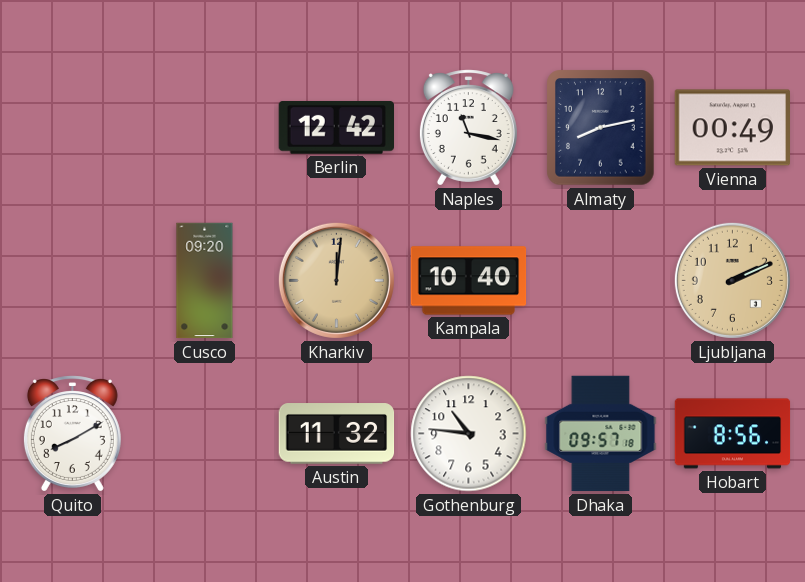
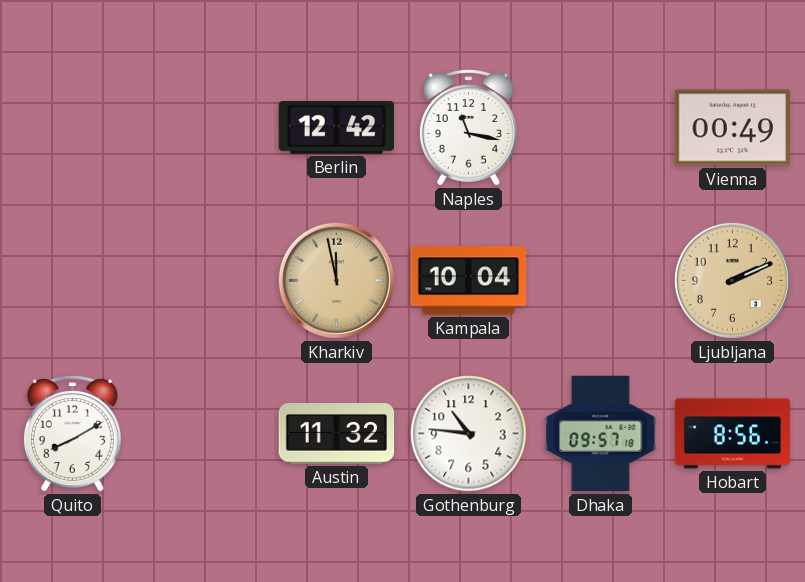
Almaty: 8:13 -> none (601, 128)
Cusco: 09:20 -> none (205, 281)
Kharkiv: 12:01 -> 11:58 (336, 280)
Kampala: 10:40 -> 10:04 (469, 281)
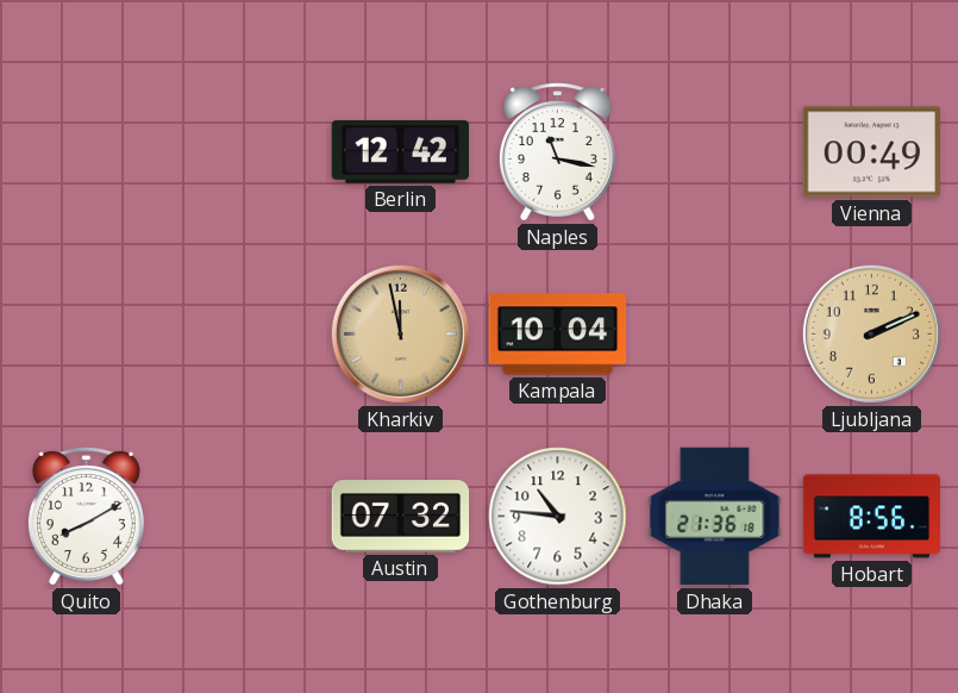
Austin: 11:32 -> 07:32 (401, 517)
Dhaka: 09:57 -> 21:36 (715, 517)
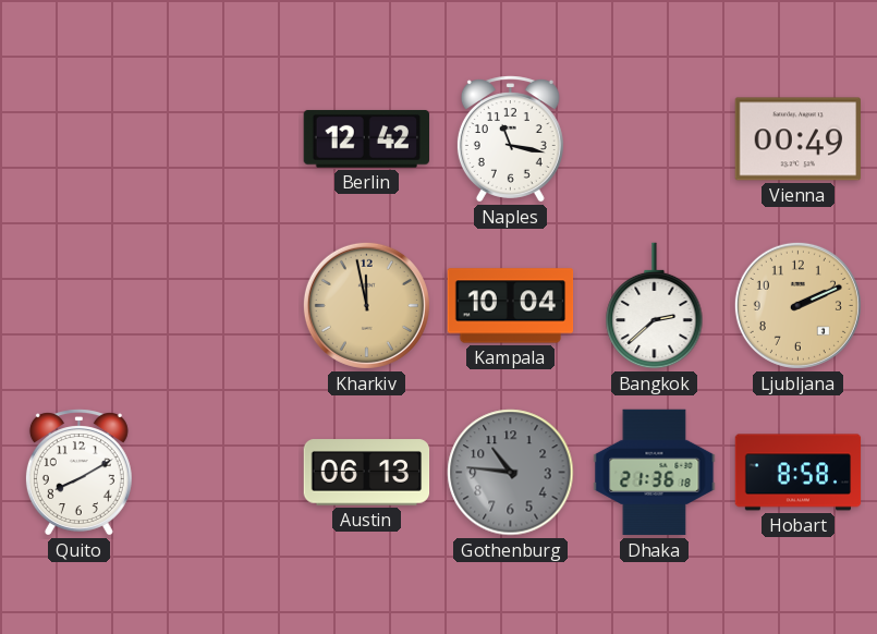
Bangkok: none -> 2:38 (655, 306)
Austin: 07:32 -> 06:13 (367, 473)
Gothenburg dial: white -> grey (511, 473)
Hobart: 8:56 -> 8:58 (799, 473)
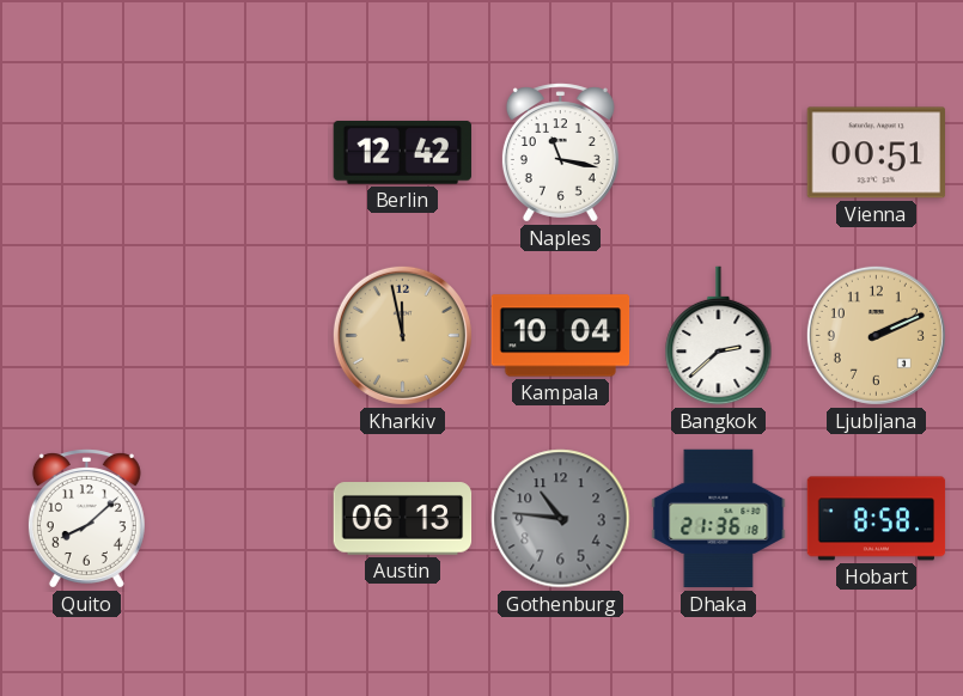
Vienna: 00:49 -> 00:51 (876, 153)
Quito: 8:10 -> 8:08 (86, 519)
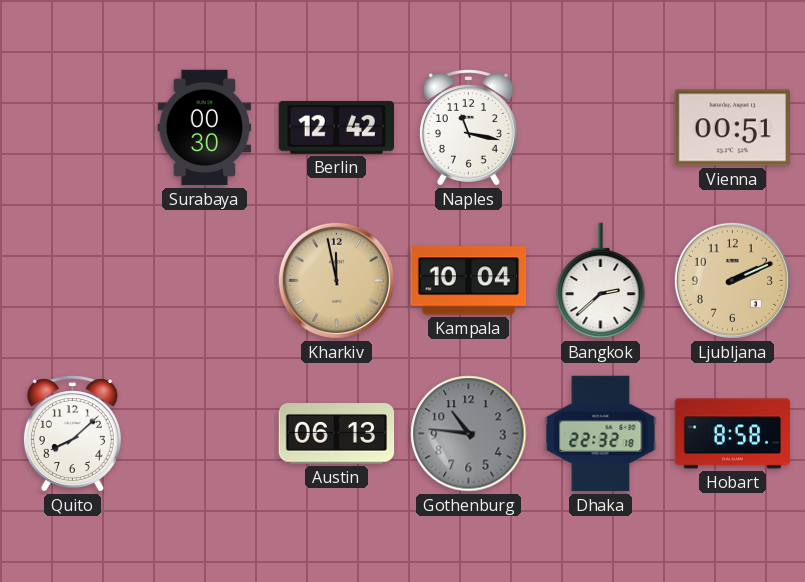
Surabaya: none -> 00:30 (205, 128)
Dhaka: 21:36 -> 22:32 (601, 434)
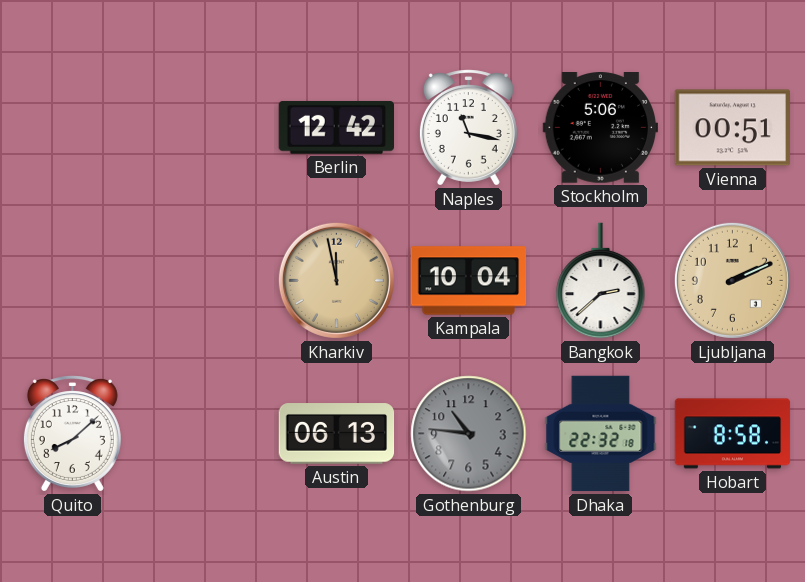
Surabaya: 00:30 -> none (205, 128)
Stockholm: none -> 5:06 (600, 128)
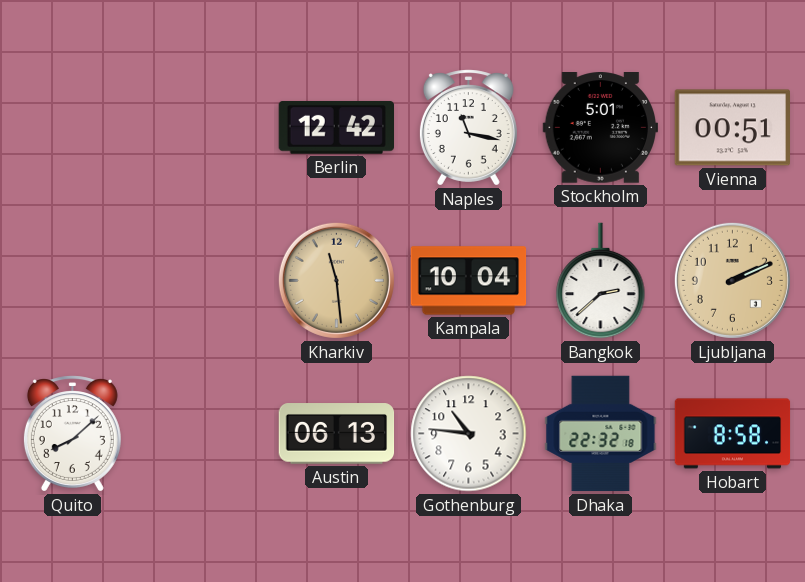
Stockholm: 5:06 -> 5:01 (600, 128)
Kharkiv: 11:58 -> 11:29 (336, 280)
Gothenburg dial: grey -> white (469, 434)
